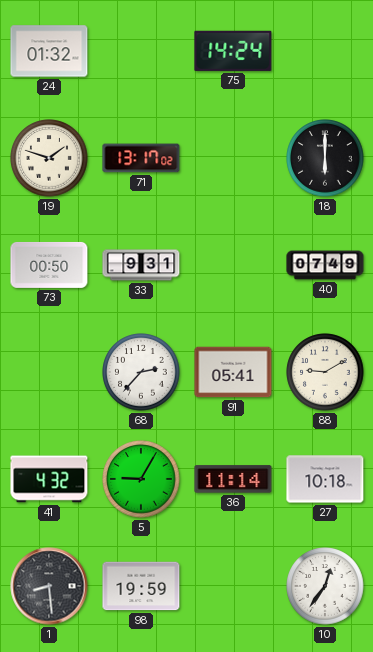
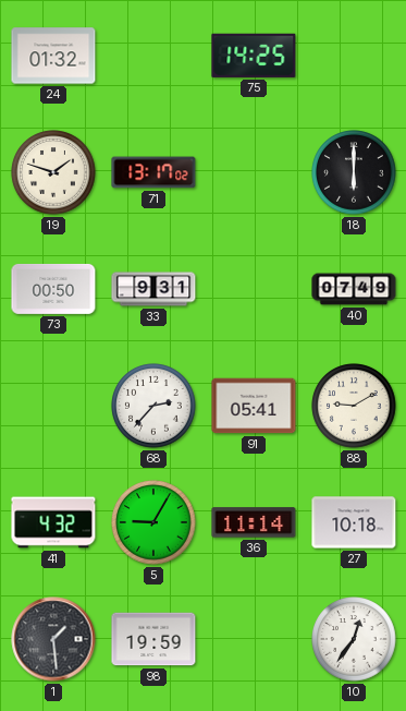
75: 14:24 -> 14:25 (254, 56)
1: 8:29 -> 1:29 (53, 639)
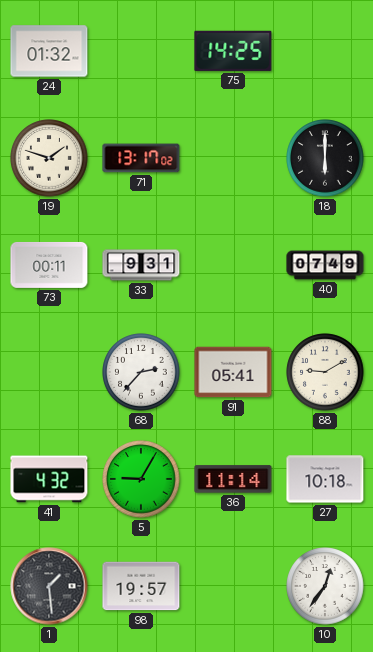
73: 00:50 -> 00:11 (49, 265)
98: 19:59 -> 19:57 (141, 586)
